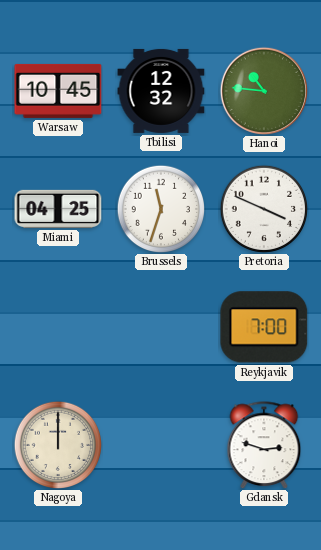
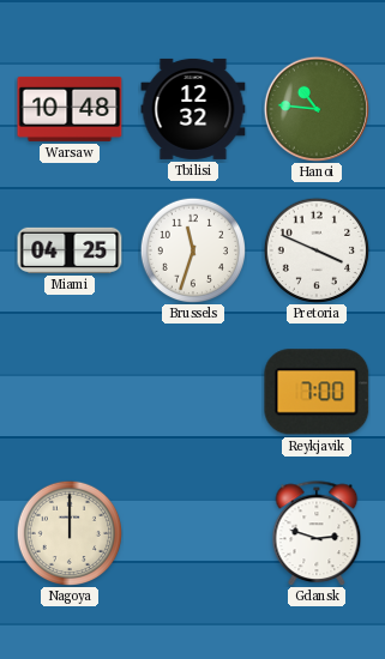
Warsaw: 10:45 -> 10:48 (70, 109)
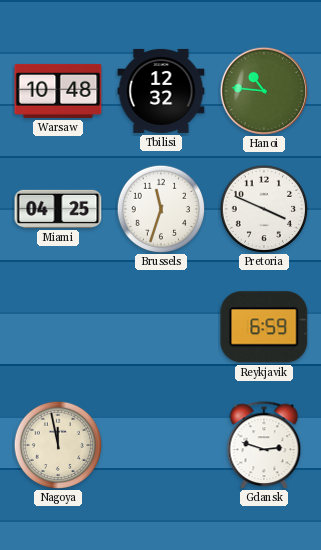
Reykjavik: 7:00 -> 6:59 (264, 327)
Nagoya: 12:00 -> 11:58 (58, 445)
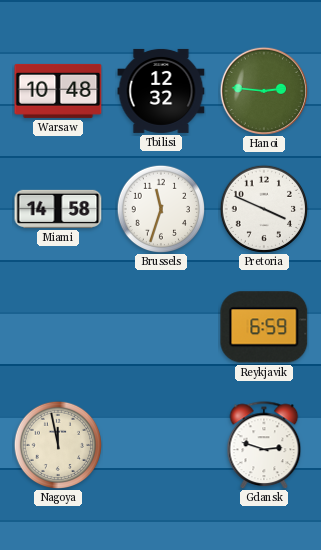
Hanoi: 10:46 -> 2:46 (263, 90)
Miami: 04:25 -> 14:58 (58, 209)
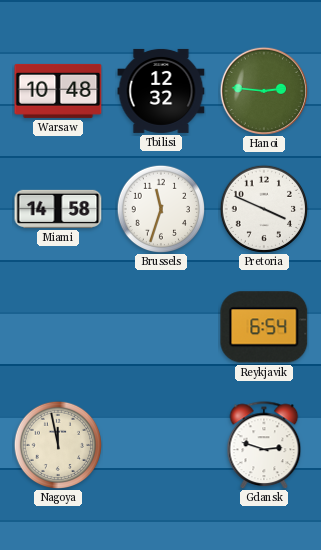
Reykjavik: 6:59 -> 6:54 (264, 327)
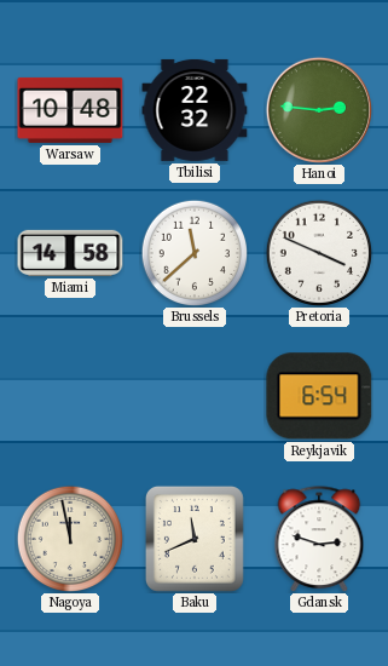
Tbilisi: 12:32 -> 22:32 (195, 110)
Brussels: 11:33 -> 11:38 (195, 253)
Baku: none -> 11:41 (195, 539)
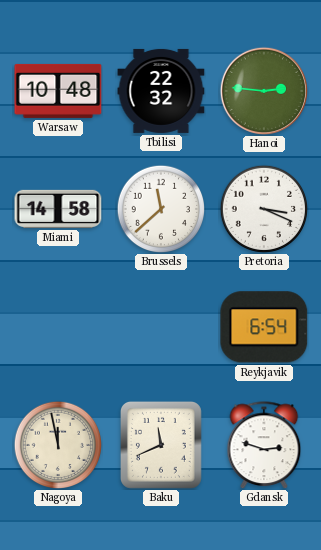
Pretoria: 3:49 -> 3:19 (264, 209)
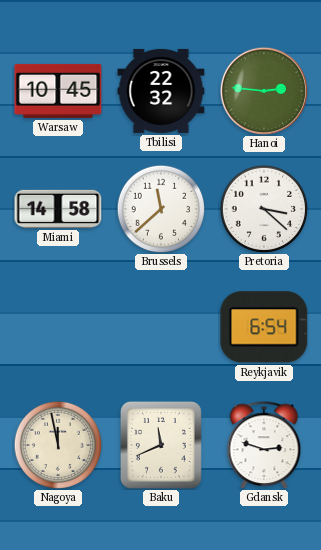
Warsaw: 10:48 -> 10:45 (58, 91)
Pretoria: 3:19 -> 3:22 (264, 209)
